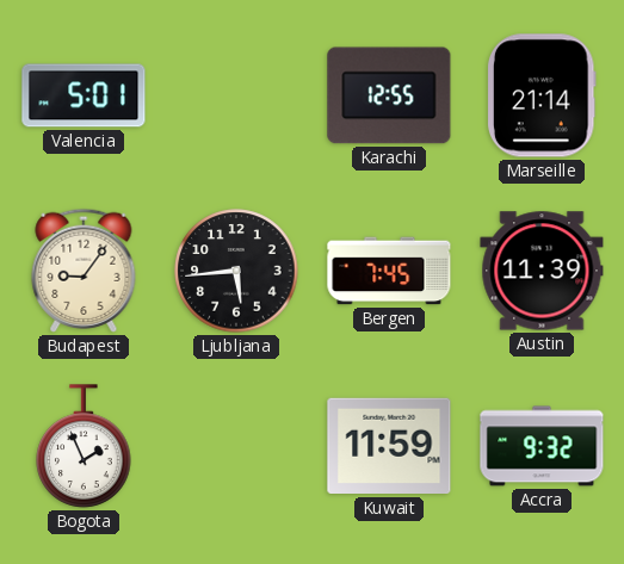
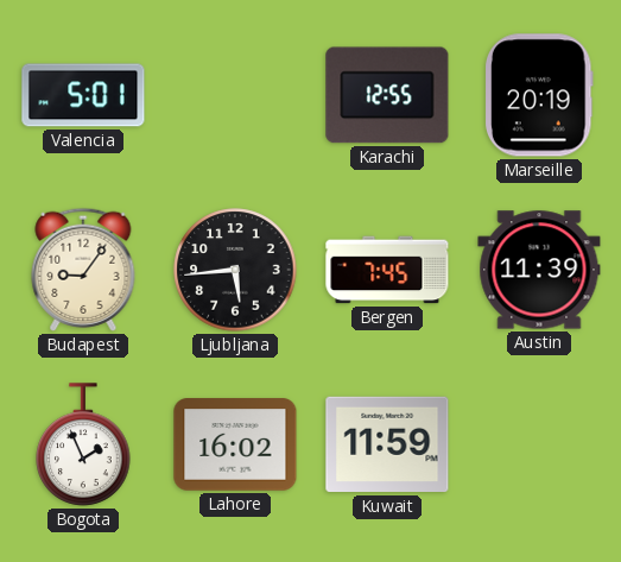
Marseille: 21:14 -> 20:19 (539, 95)
Lahore: none -> 16:02 (235, 444)
Accra: 9:32 -> none (542, 446)
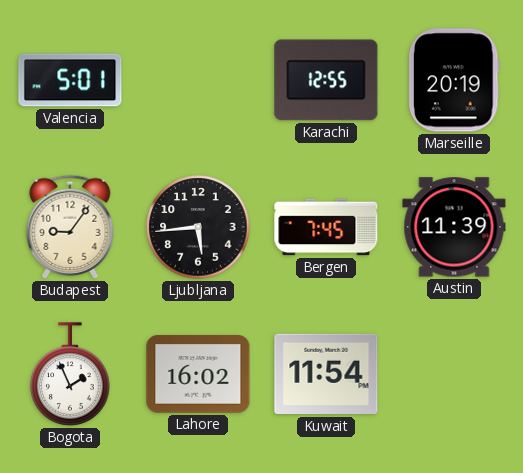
Kuwait: 11:59 -> 11:54 (326, 374)
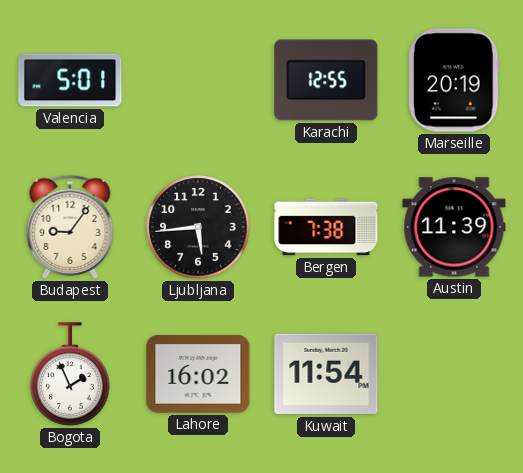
Bergen: 7:45 -> 7:38 (326, 227)
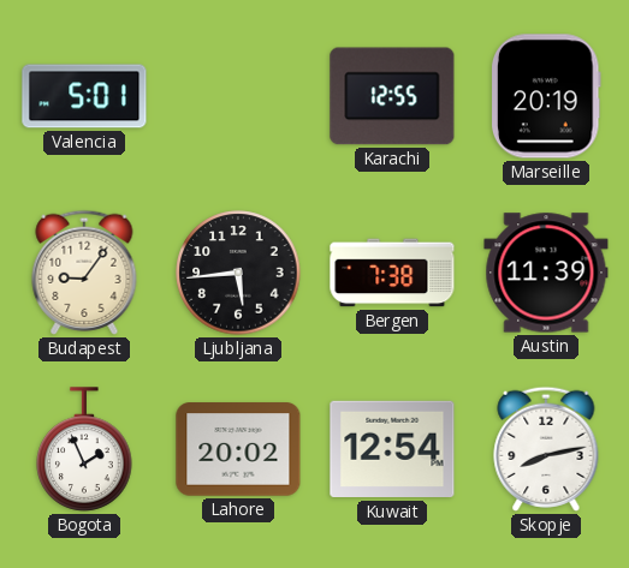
Lahore: 16:02 -> 20:02 (238, 449)
Kuwait: 11:54 -> 12:54 (392, 449)
Skopje: none -> 8:13 (546, 449)
